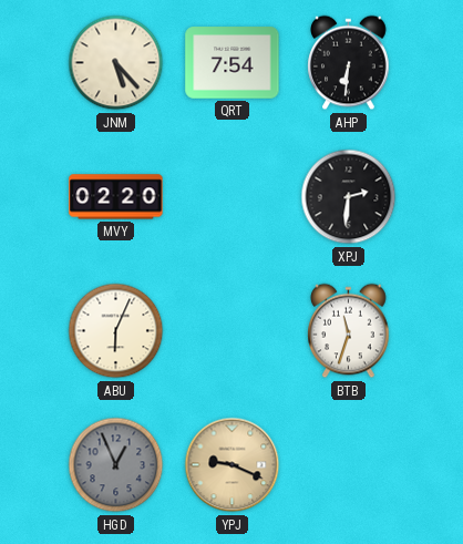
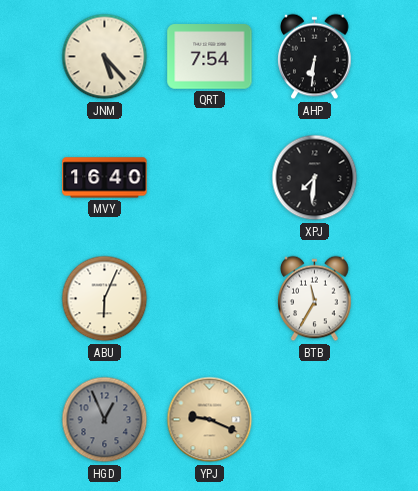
MVY: 02:20 -> 16:40 (105, 178)
XPJ: 2:31 -> 7:31 (315, 178)
BTB: 11:33 -> 11:35 (315, 299)
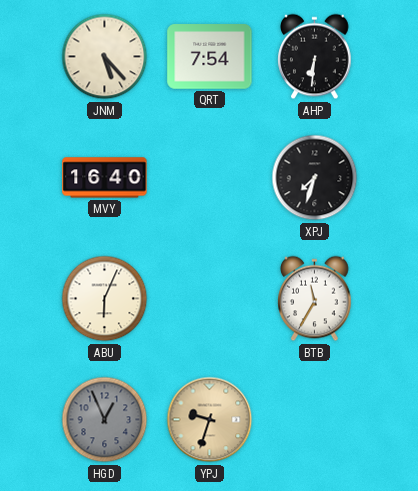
XPJ: 7:31 -> 7:33 (315, 178)
YPJ: 9:19 -> 9:33 (210, 420)
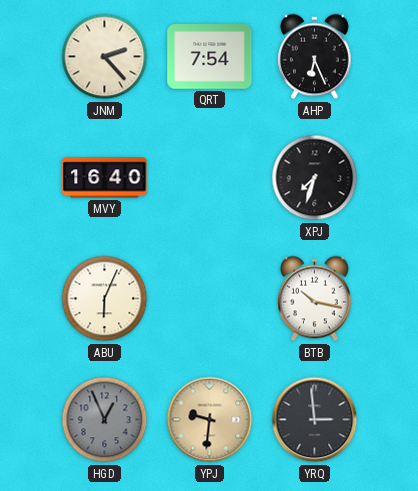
JNM: 5:23 -> 2:23 (105, 57)
AHP: 6:31 -> 6:26 (315, 57)
BTB: 11:35 -> 10:17 (315, 299)
YPJ: 9:33 -> 9:31 (210, 420)
YRQ: none -> 2:59 (315, 420)
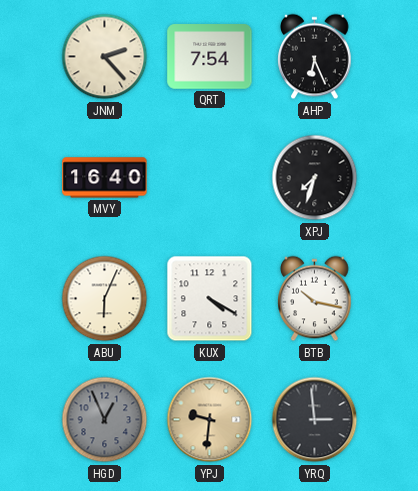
KUX: none -> 4:20 (210, 299)
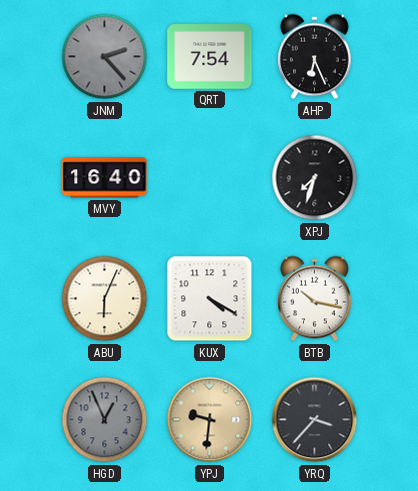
JNM dial: cream -> grey (105, 57)
YRQ: 2:59 -> 3:37 (315, 420)
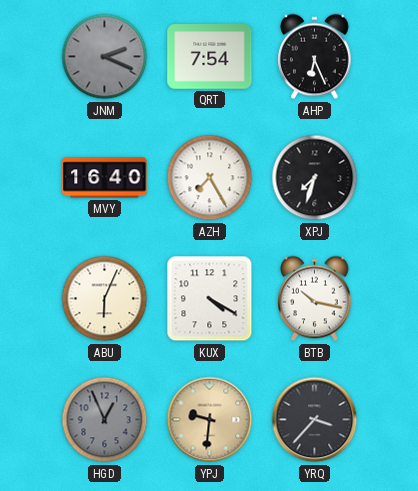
JNM: 2:23 -> 2:19 (105, 57)
AZH: none -> 7:25 (210, 178)
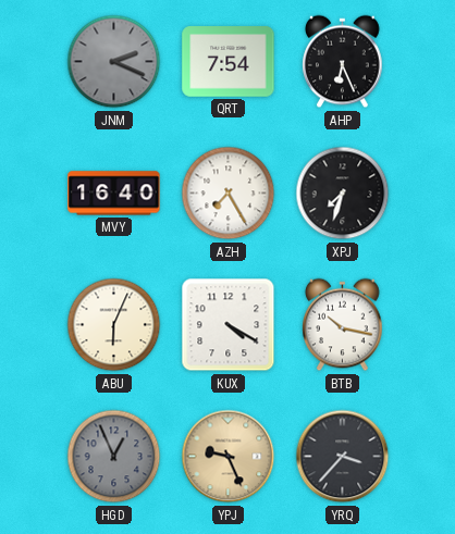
YPJ: 9:31 -> 9:26 (229, 457)
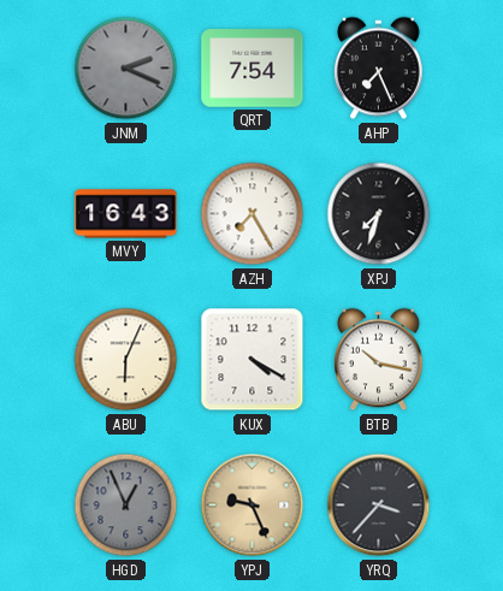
AHP: 6:26 -> 7:26 (379, 69)
MVY: 16:40 -> 16:43 (126, 214)
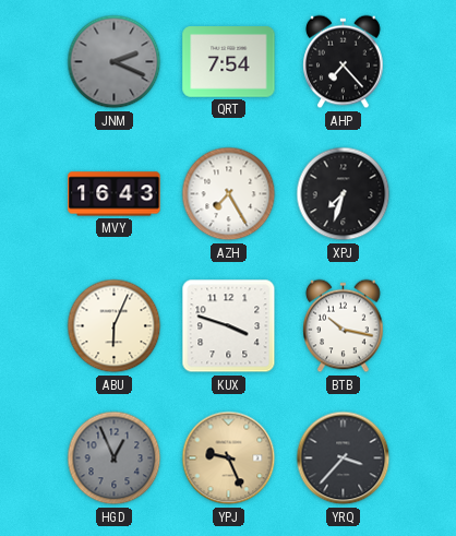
AHP: 7:26 -> 7:23 (344, 62)
KUX: 4:20 -> 3:48 (229, 326)
